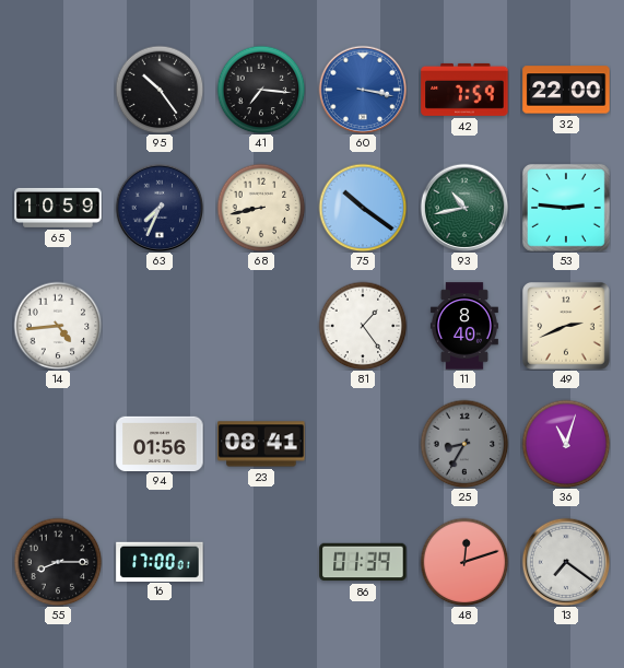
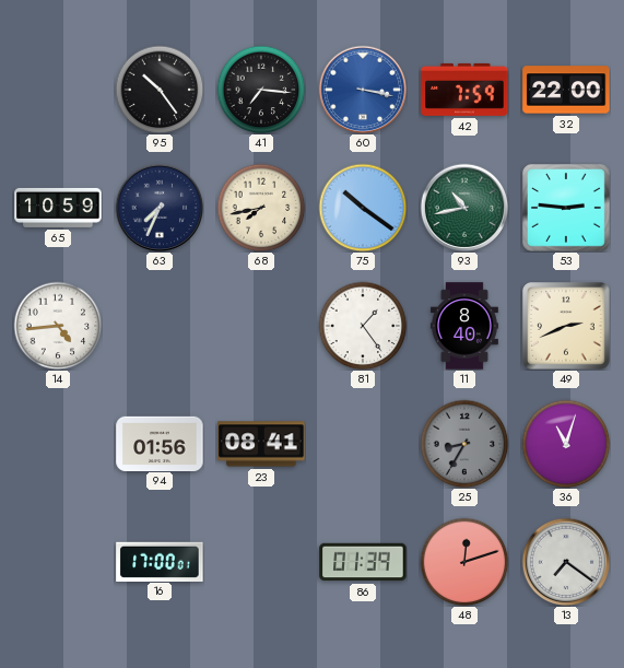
68: 8:43 -> 7:43 (261, 208)
55: 8:15 -> none (58, 562)
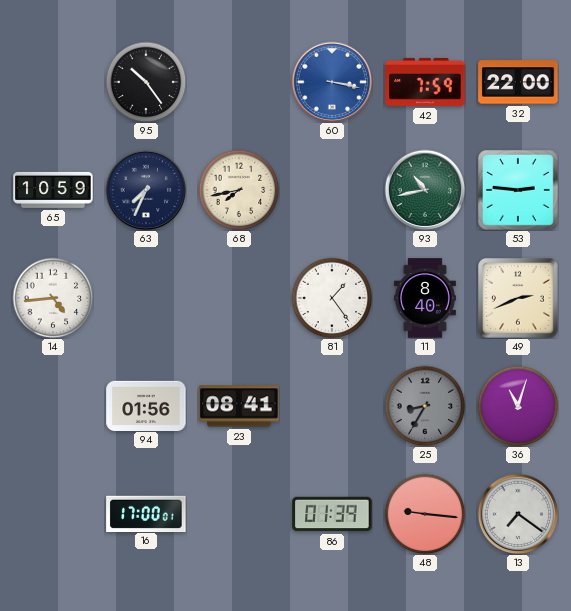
41: 7:16 -> none (261, 90)
75: 10:21 -> none (363, 208)
48: 12:12 -> 9:16 (425, 514)
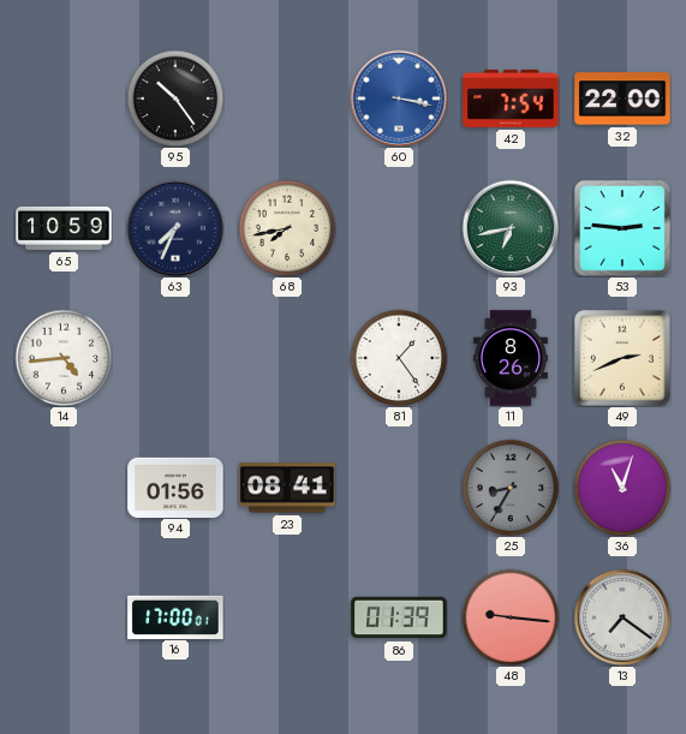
42: 7:59 -> 7:54 (511, 99)
93: 10:43 -> 6:43 (511, 228)
11: 8:40 -> 8:26 (511, 358)
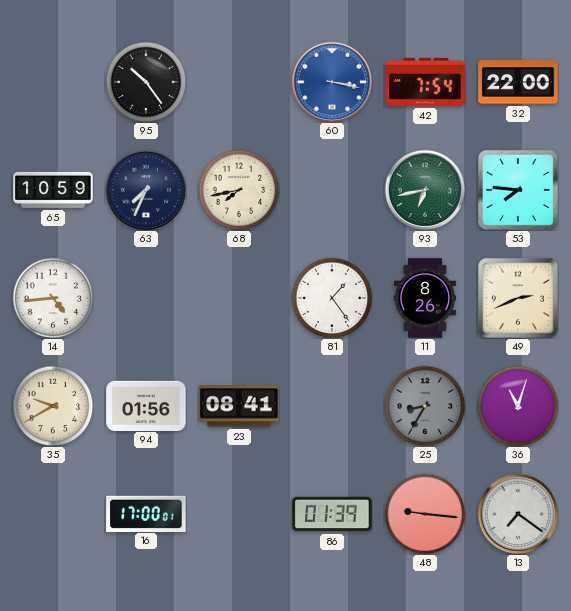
53: 2:46 -> 7:46 (519, 191)
35: none -> 9:40 (53, 406)
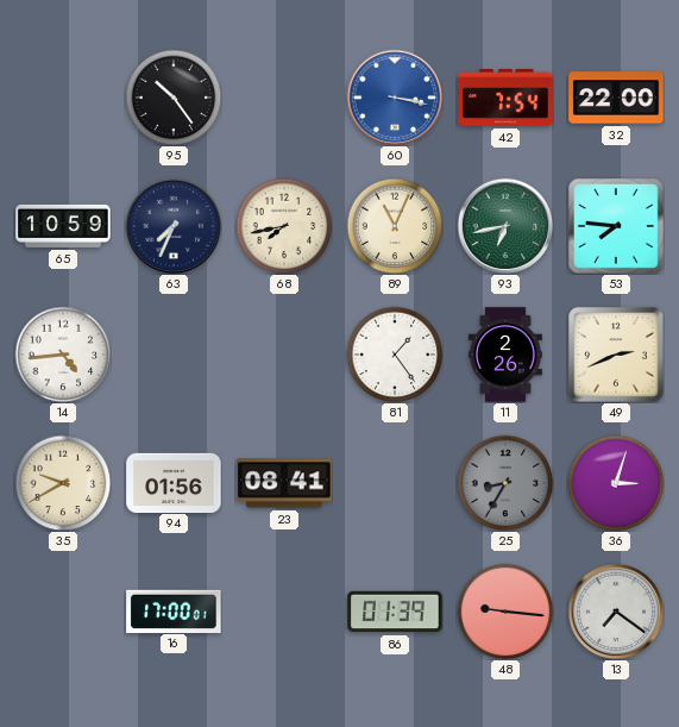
89: none -> 11:04 (395, 226)
11: 8:26 -> 2:26 (505, 355)
36: 11:03 -> 3:03 (616, 483)
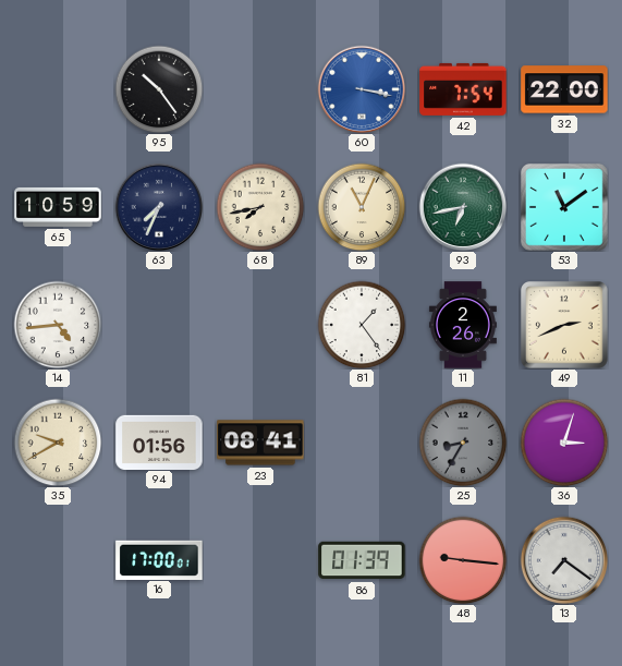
53: 7:46 -> 11:09 (565, 208)
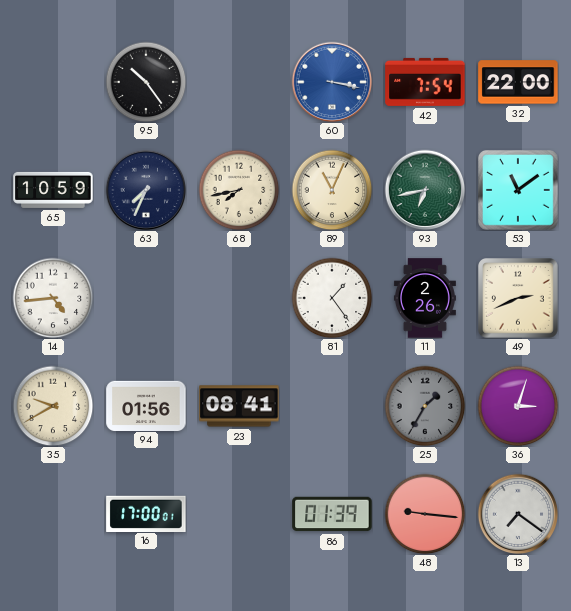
25: 8:35 -> 1:35 (425, 406)
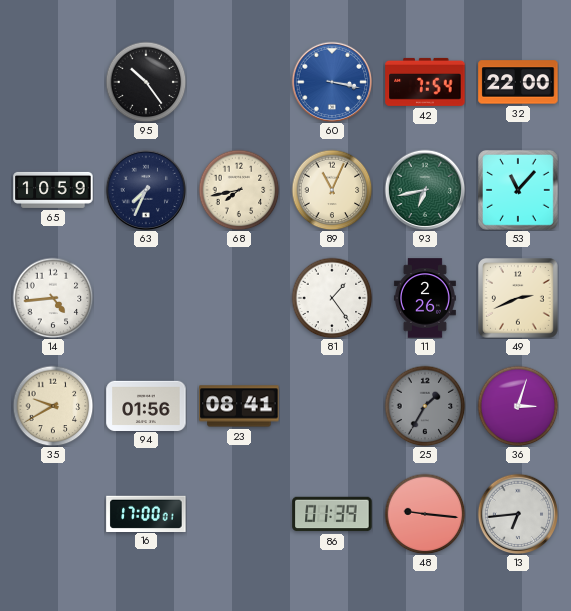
53: 11:09 -> 11:07 (519, 191)
13: 7:21 -> 6:44 (518, 514)
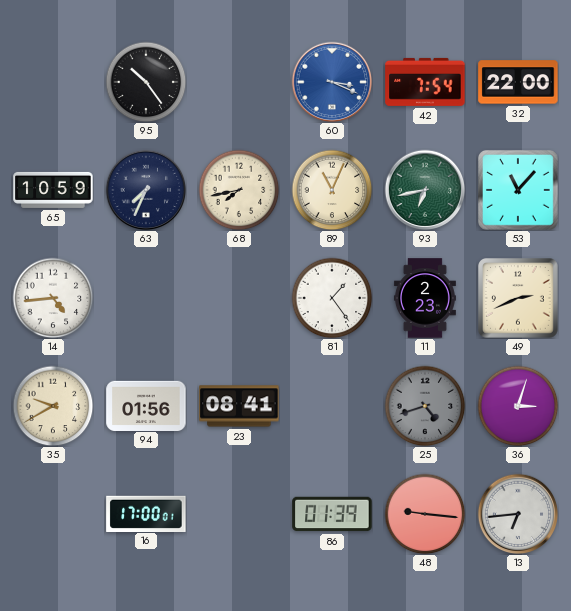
60: 3:17 -> 3:19 (332, 82)
11: 2:26 -> 2:23 (425, 298)
25: 1:35 -> 4:42 (425, 406)
